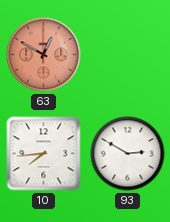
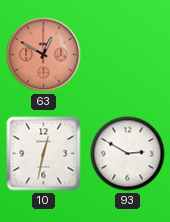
10: 7:44 -> 12:32 (44, 154)
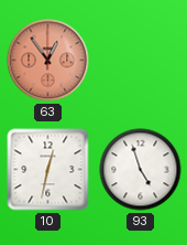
63: 12:50 -> 12:54 (48, 61)
93: 2:50 -> 4:57 (141, 170)
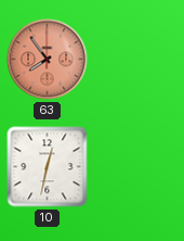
63: 12:54 -> 7:54 (48, 60)
93: 4:57 -> none (141, 170)
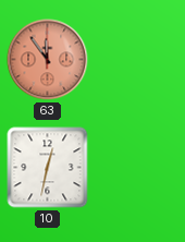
63: 7:54 -> 11:54 (48, 60)
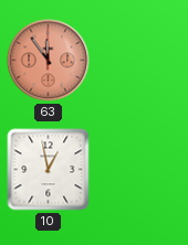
10: 12:32 -> 12:58 (49, 170)
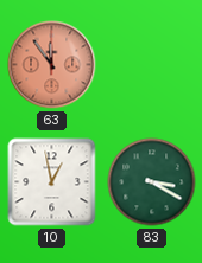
83: none -> 3:20 (152, 182)
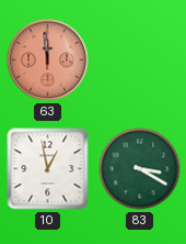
63: 11:54 -> 11:59 (48, 60)
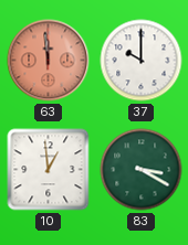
37: none -> 10:00 (142, 61)
10: 12:58 -> 12:59 (49, 170)
